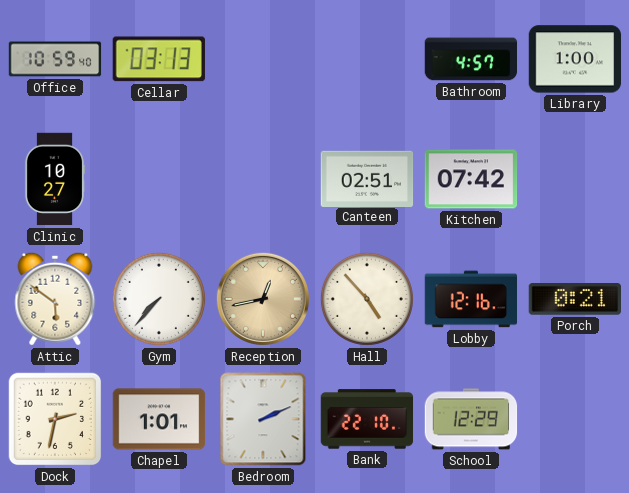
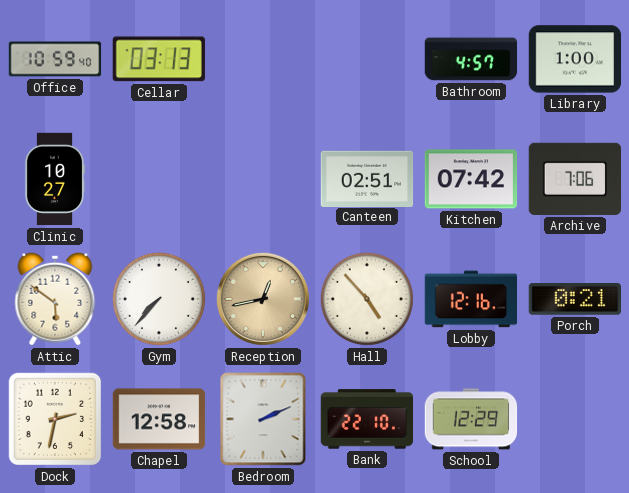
Archive: none -> 7:06 (574, 179)
Chapel: 1:01 -> 12:58 (159, 419)
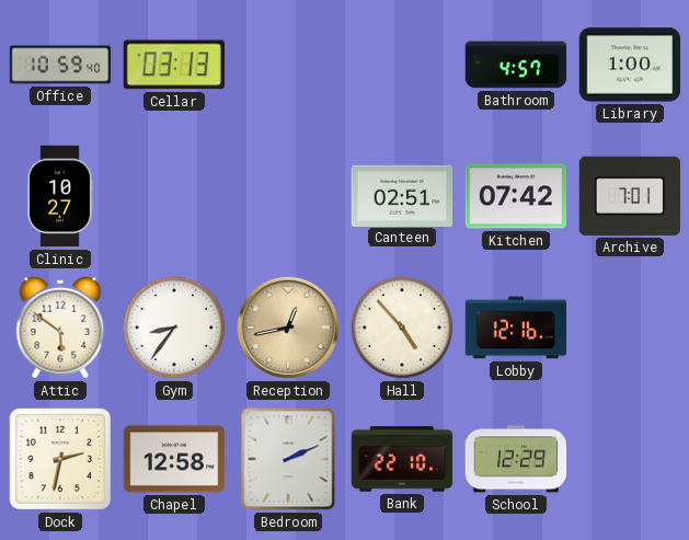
Archive: 7:06 -> 7:01 (629, 196)
Gym: 7:37 -> 8:36 (174, 328)
Porch: 0:21 -> none (574, 300)
